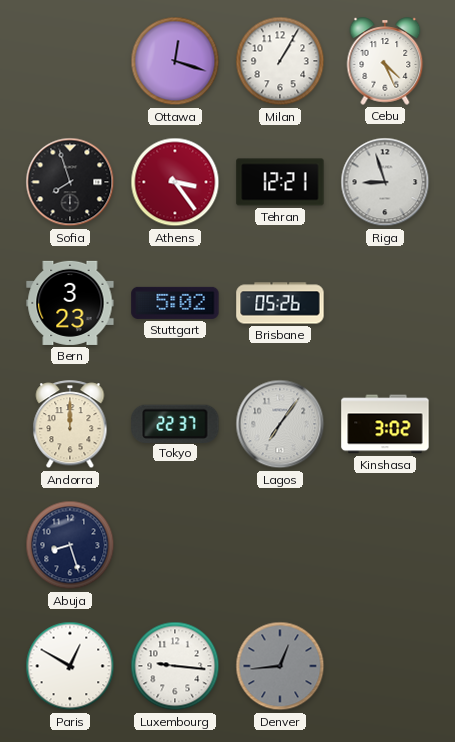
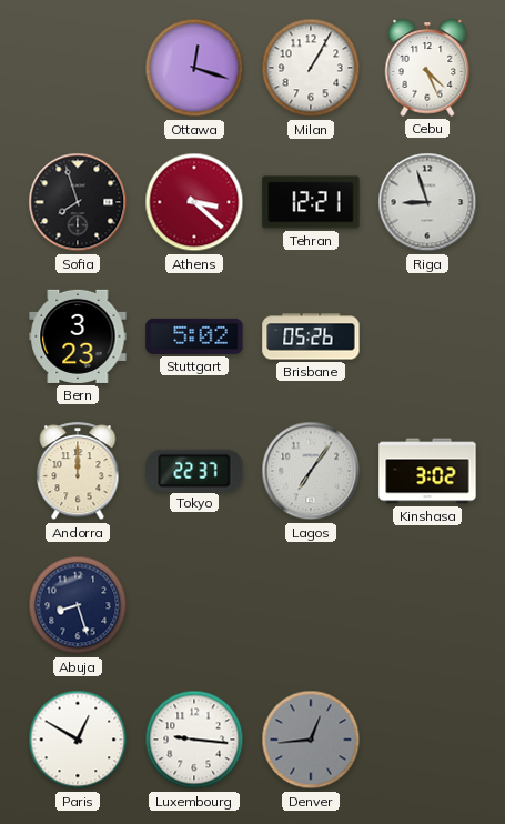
Athens: 3:24 -> 3:22 (194, 202)
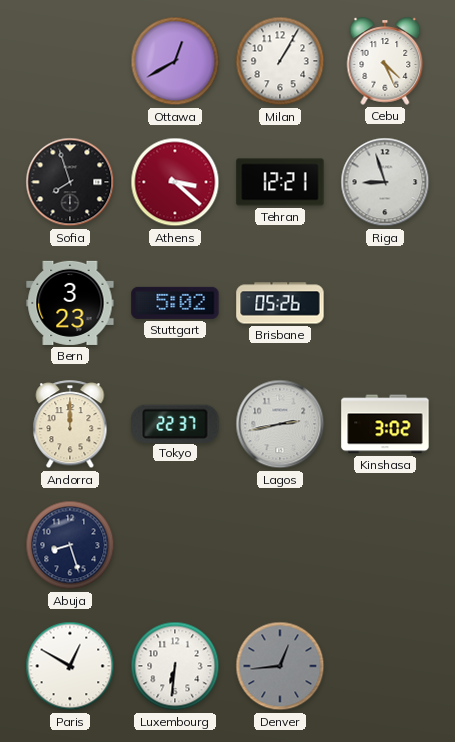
Ottawa: 12:18 -> 12:40 (175, 61)
Lagos: 7:06 -> 2:43 (280, 424)
Luxembourg: 9:16 -> 6:31 (175, 666)
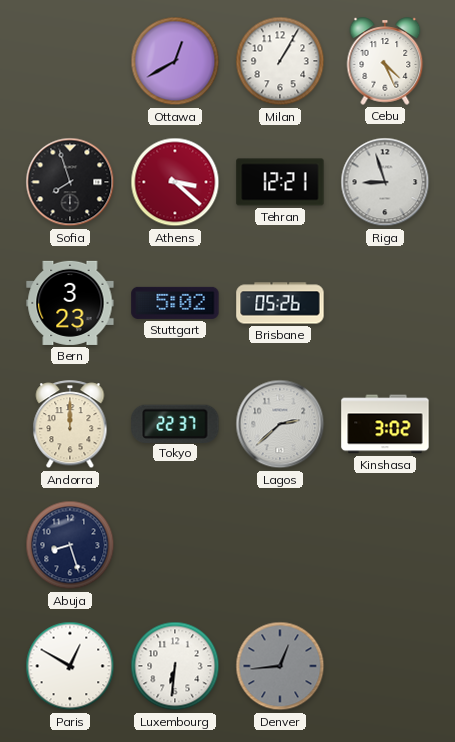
Lagos: 2:43 -> 2:38 (280, 424)
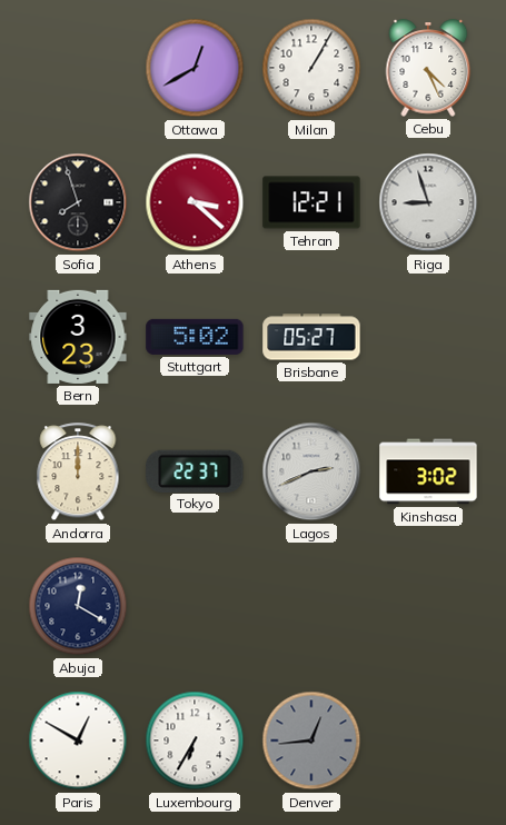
Brisbane: 05:26 -> 05:27 (311, 337)
Lagos: 2:38 -> 2:41 (311, 471)
Abuja: 8:27 -> 12:20 (78, 606)
Luxembourg: 6:31 -> 6:35 (195, 740)
